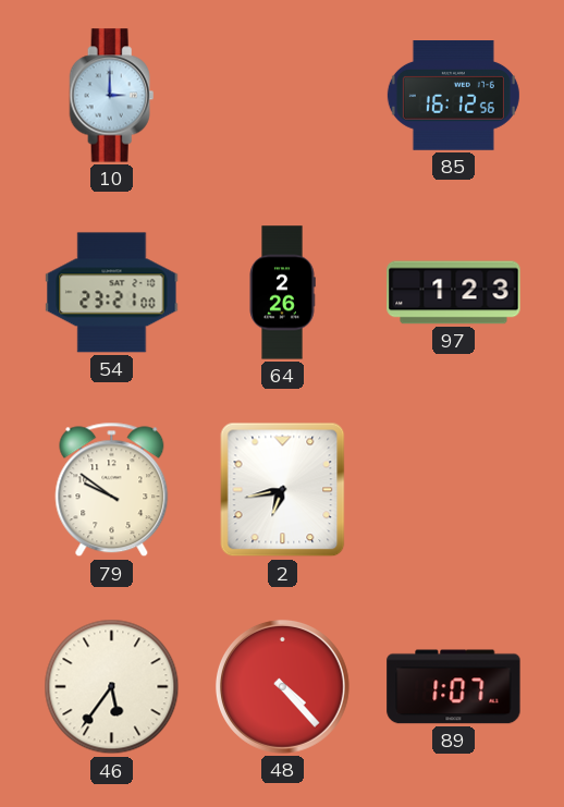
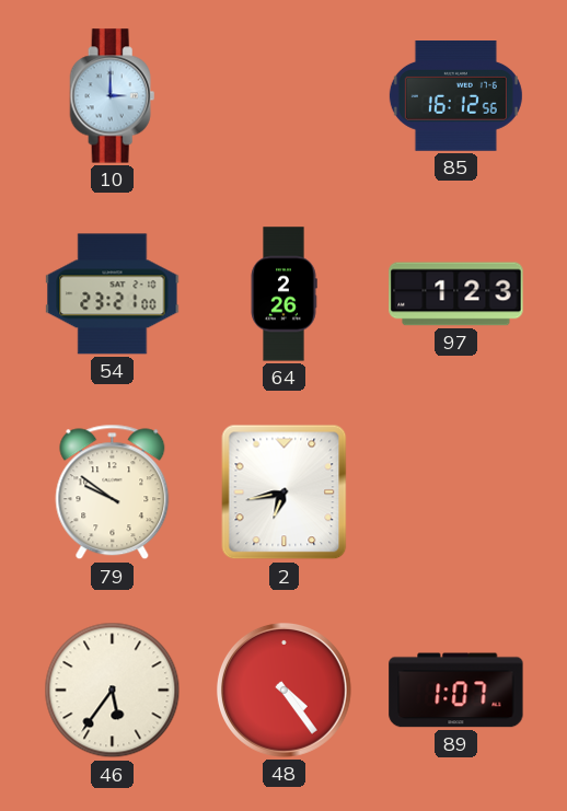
48: 4:23 -> 4:24 (283, 690)
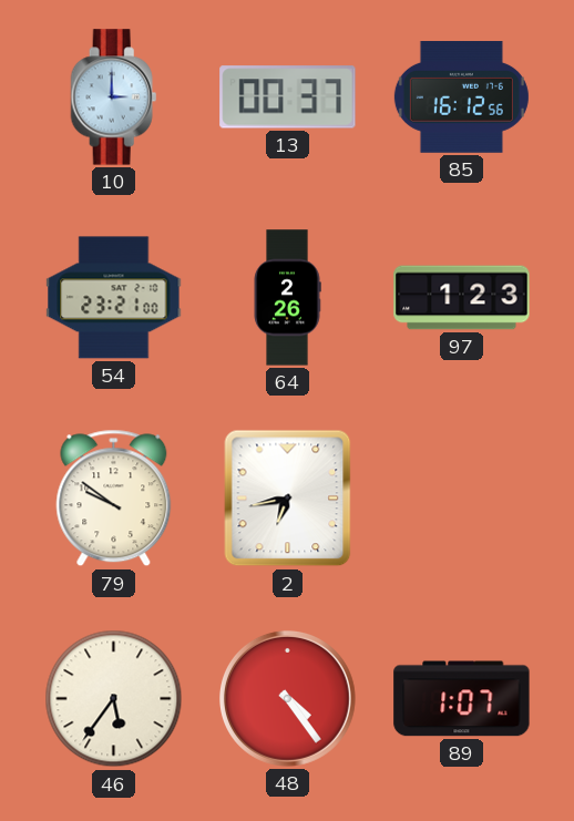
13: none -> 00:37 (288, 98)
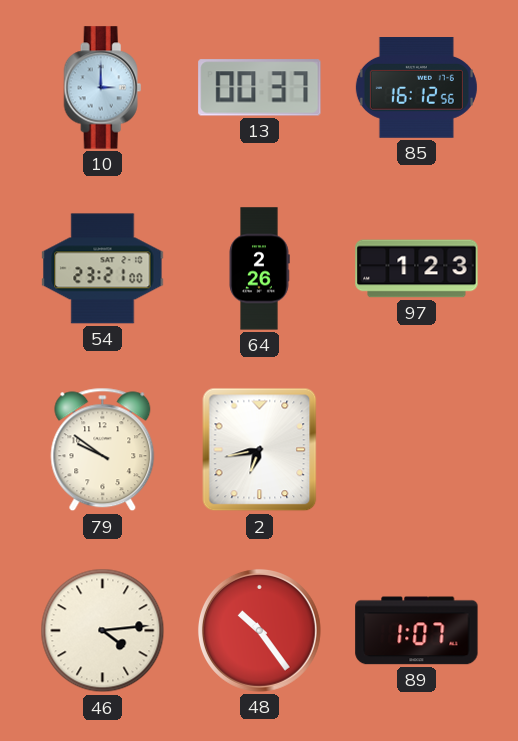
46: 5:36 -> 4:14 (103, 631)
48: 4:24 -> 10:24 (259, 630)
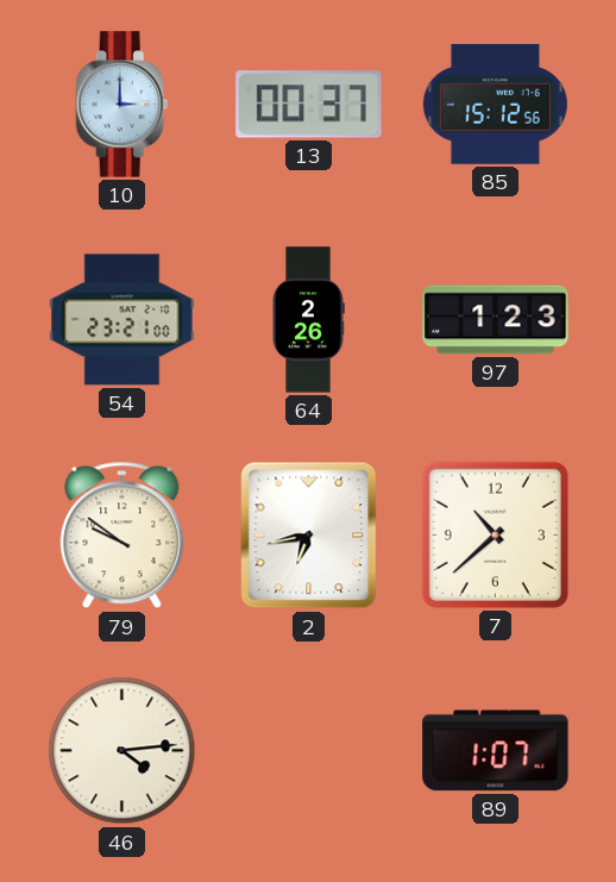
85: 16:12 -> 15:12 (495, 105)
7: none -> 10:38 (495, 534)
48: 10:24 -> none (259, 630)
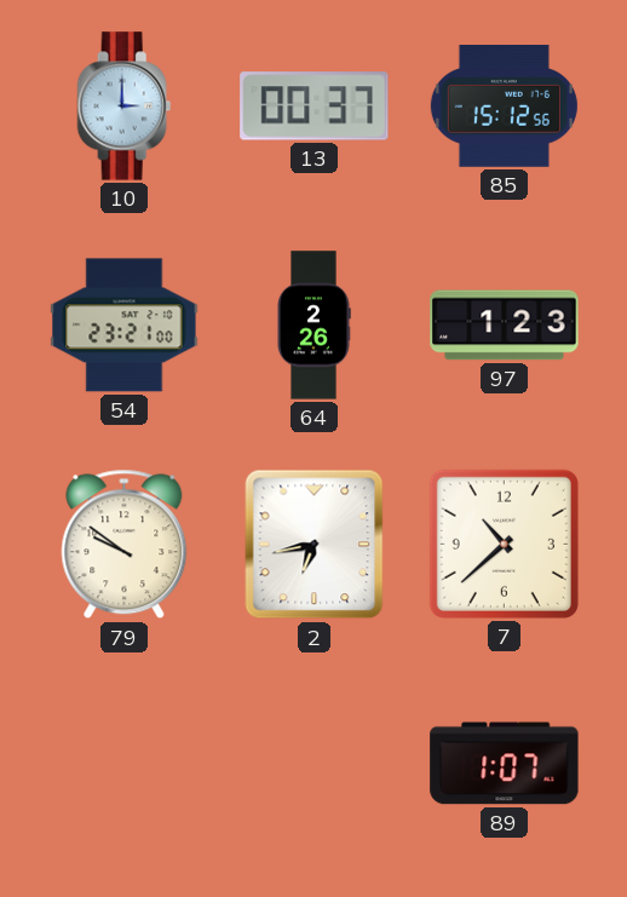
46: 4:14 -> none (122, 751)
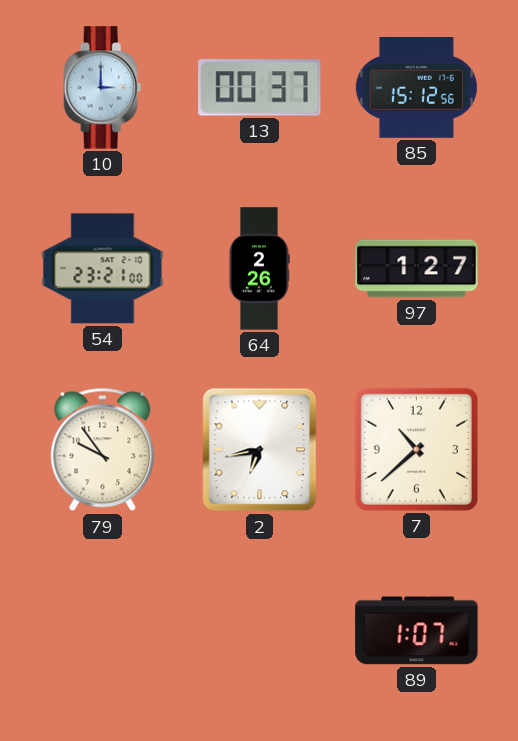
97: 1:23 -> 1:27 (417, 269)
79: 9:51 -> 9:54 (103, 450)
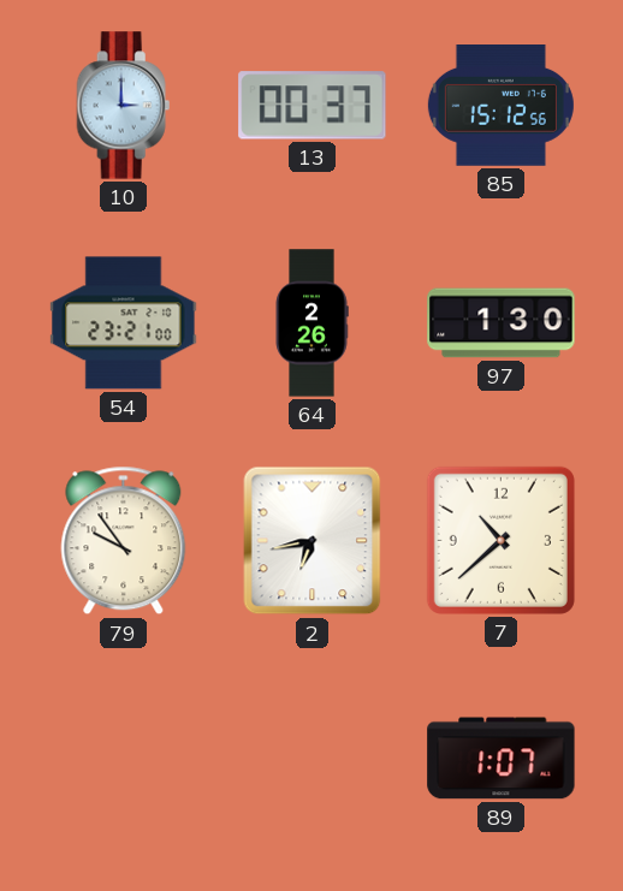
97: 1:27 -> 1:30 (502, 323)
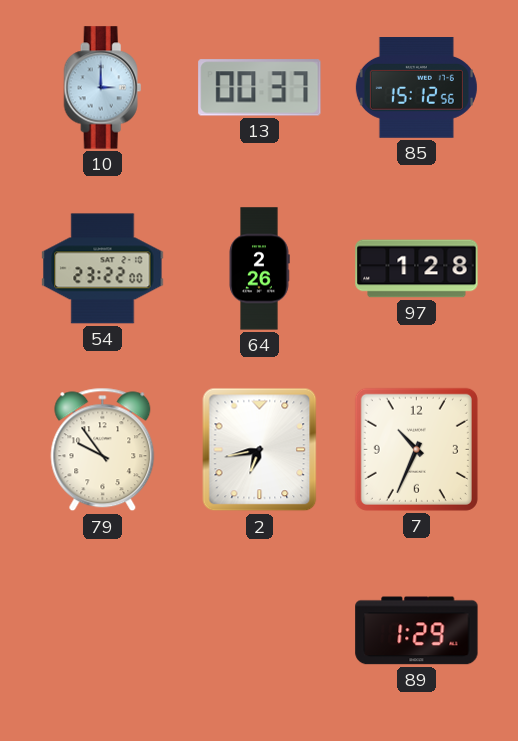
54: 23:21 -> 23:22 (103, 269)
97: 1:30 -> 1:28 (417, 269)
7: 10:38 -> 10:34 (416, 449)
89: 1:07 -> 1:29 (417, 631)
